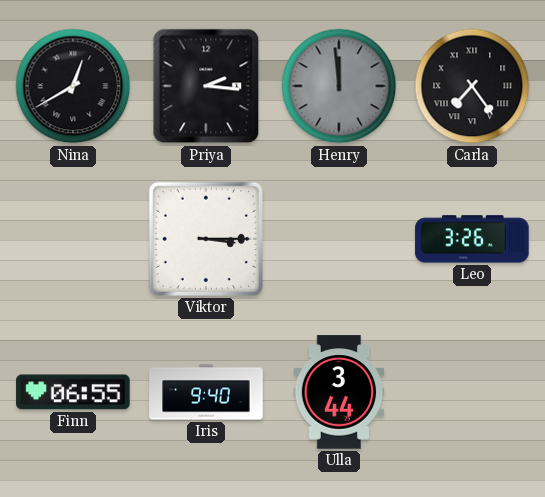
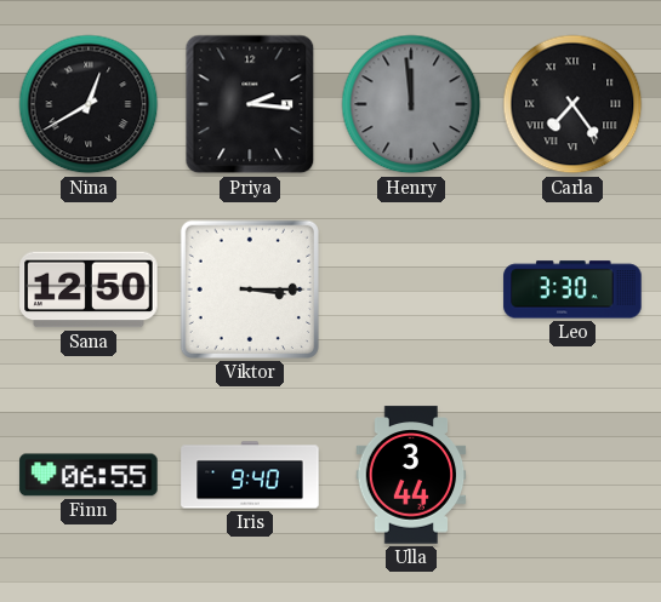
Sana: none -> 12:50 (89, 289)
Leo: 3:26 -> 3:30 (572, 289)
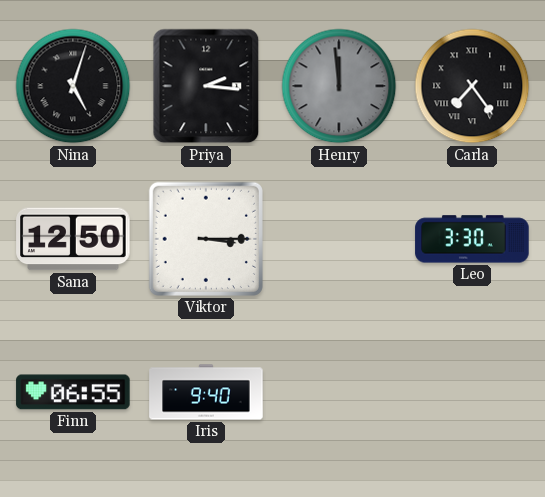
Nina: 12:40 -> 5:03 (73, 86)
Ulla: 3:44 -> none (411, 475)
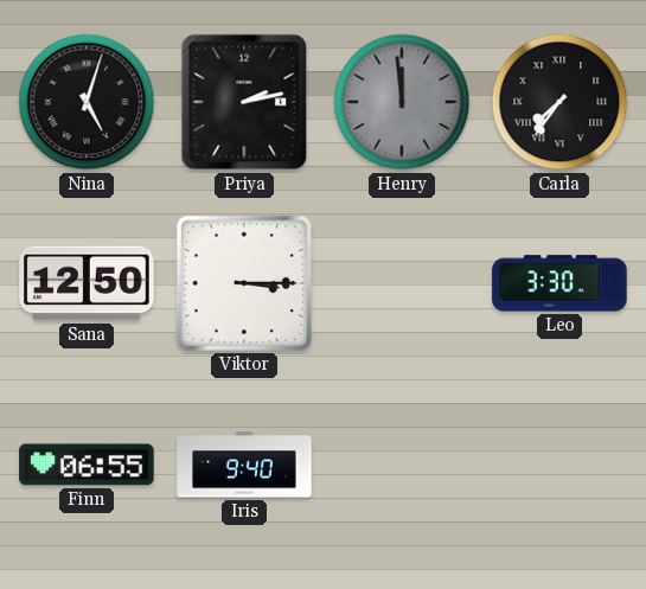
Priya: 2:16 -> 2:13 (244, 102)
Carla: 7:24 -> 7:36 (559, 102)
